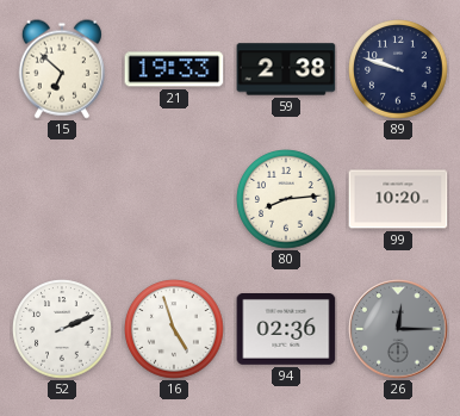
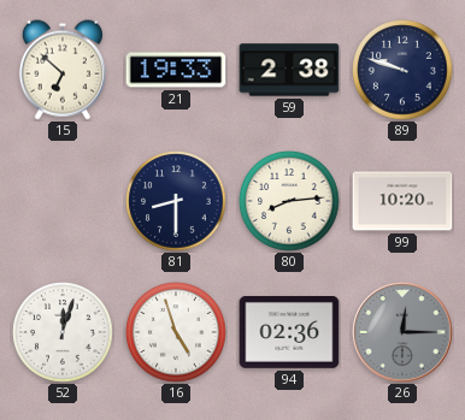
81: none -> 8:30 (176, 201)
52: 2:11 -> 12:03 (63, 332)
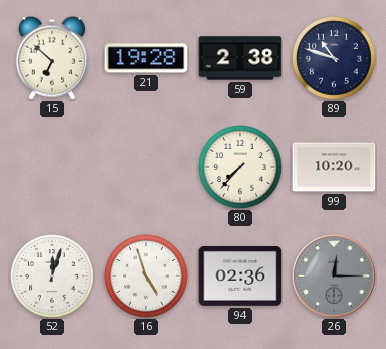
21: 19:33 -> 19:28 (146, 58)
89: 9:48 -> 10:48 (334, 58)
81: 8:30 -> none (176, 201)
80: 8:14 -> 7:37 (240, 167)
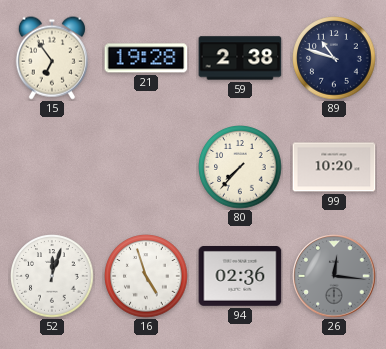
15: 6:52 -> 6:54 (52, 58)
26: 12:15 -> 12:16 (334, 276)
